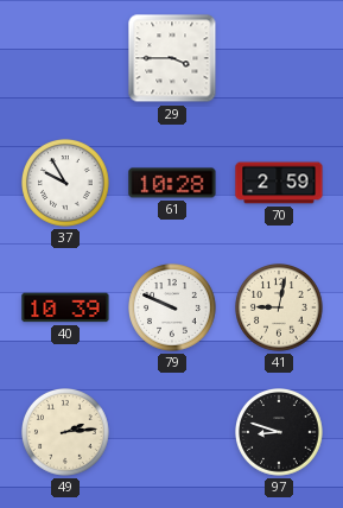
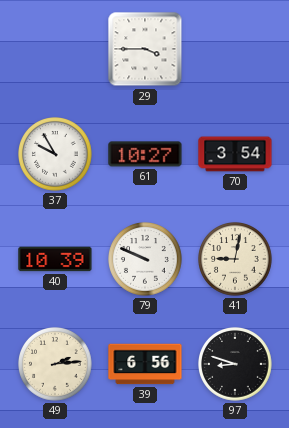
61: 10:28 -> 10:27 (145, 154)
70: 2:59 -> 3:54 (235, 154)
39: none -> 6:56 (145, 364)
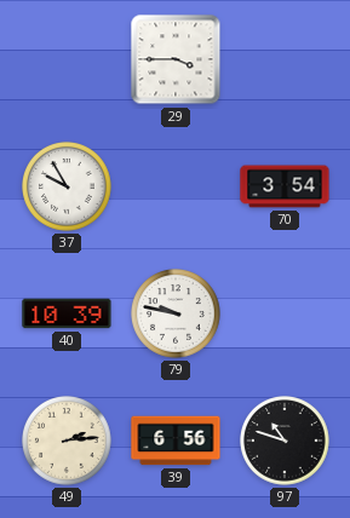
61: 10:27 -> none (145, 154)
79: 9:49 -> 9:47 (177, 315)
41: 9:02 -> none (236, 260)
97: 8:48 -> 10:48 (286, 442)
